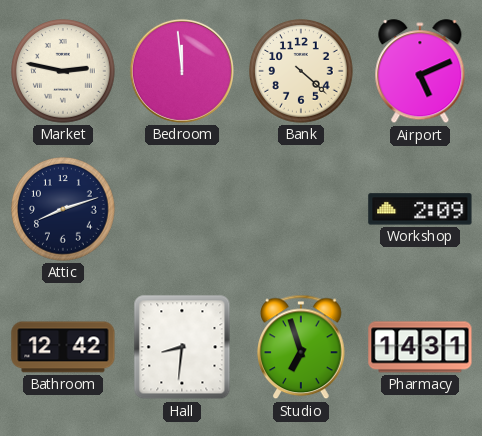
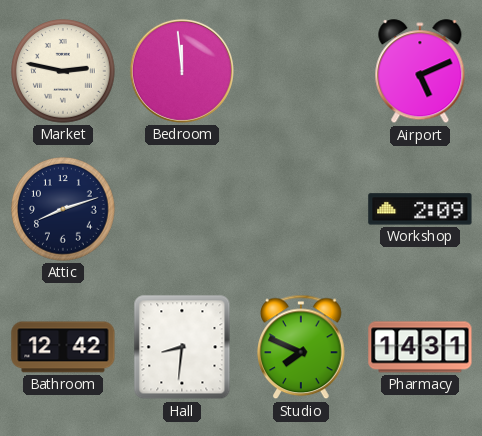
Bank: 4:22 -> none (301, 71)
Studio: 6:57 -> 7:49 (301, 347)
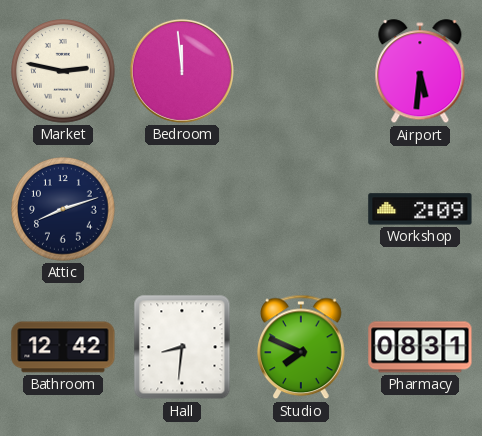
Airport: 5:11 -> 5:31 (420, 72)
Pharmacy: 14:31 -> 08:31 (420, 347)
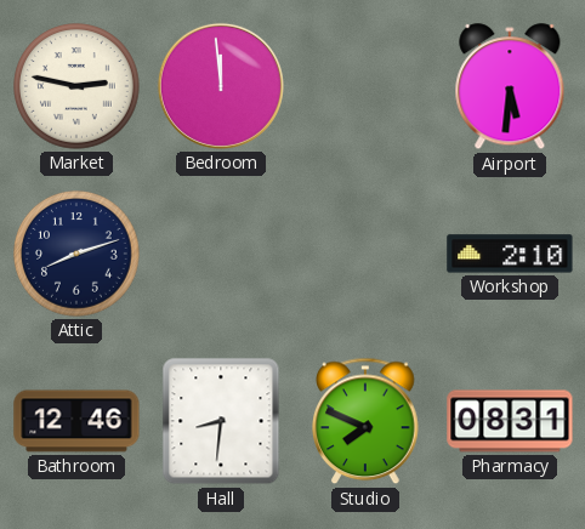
Workshop: 2:09 -> 2:10 (510, 254)
Bathroom: 12:42 -> 12:46 (76, 421)
